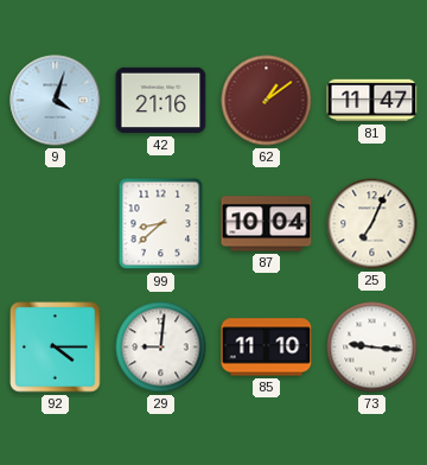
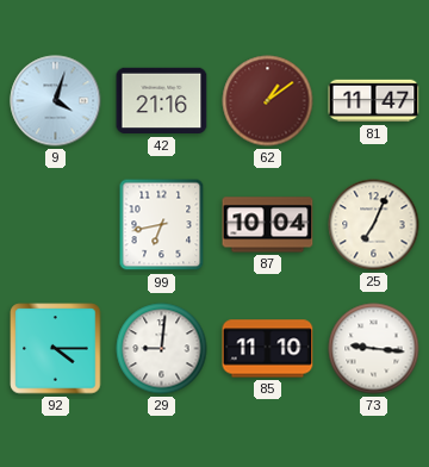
99: 8:38 -> 6:43 (162, 225)
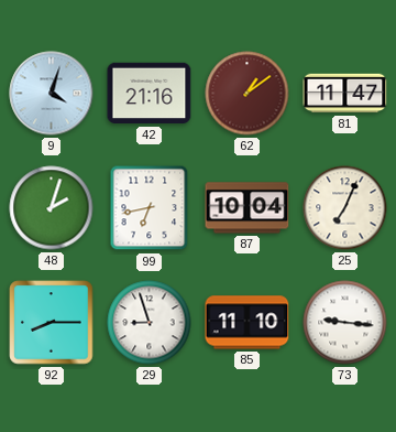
48: none -> 2:03 (52, 208)
92: 4:15 -> 8:15 (52, 323)
29: 9:01 -> 8:57 (150, 323)
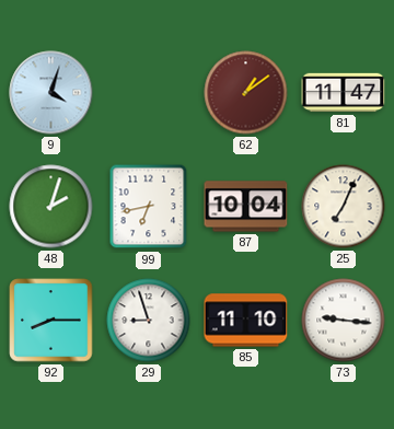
42: 21:16 -> none (150, 94)
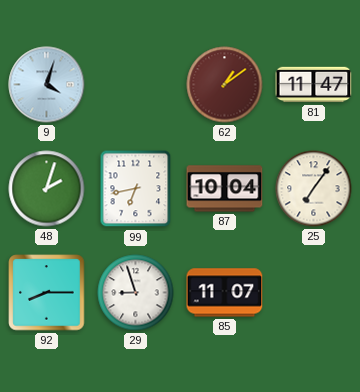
25: 7:04 -> 7:06 (314, 189)
85: 11:10 -> 11:07 (225, 293)
73: 9:16 -> none (344, 321)
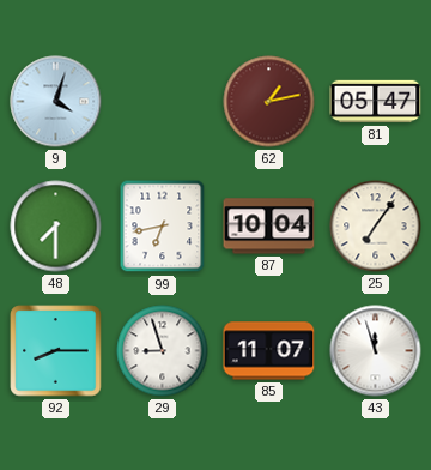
62: 1:09 -> 1:13 (269, 102)
81: 11:47 -> 05:47 (376, 102)
48: 2:03 -> 7:30 (56, 227)
43: none -> 11:57 (376, 351)
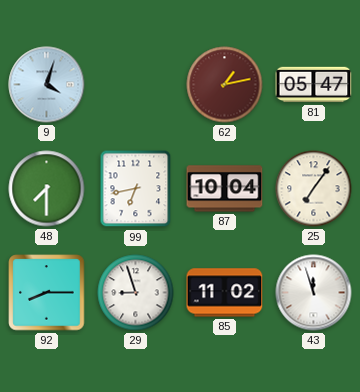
85: 11:07 -> 11:02 (225, 293)
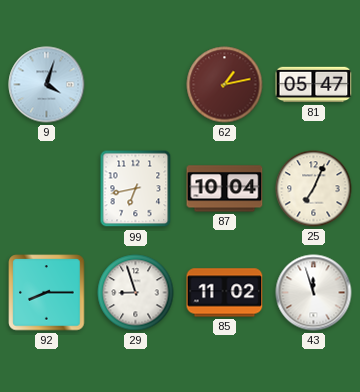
48: 7:30 -> none (47, 189)
25: 7:06 -> 7:04 (314, 189)
